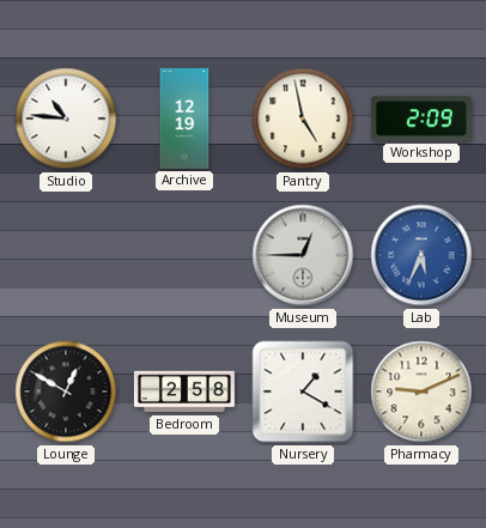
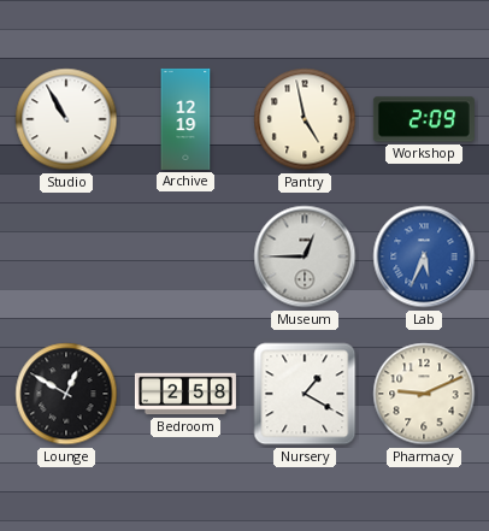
Studio: 10:46 -> 10:55 (66, 119)
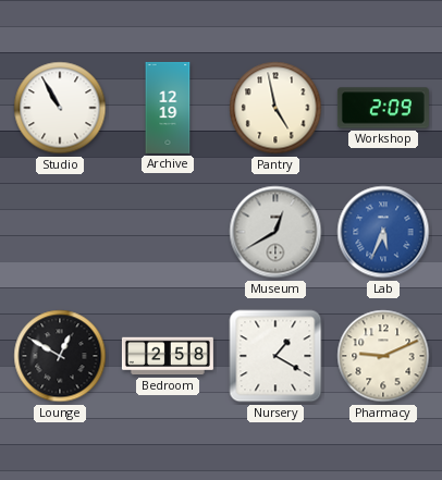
Museum: 12:45 -> 12:40 (275, 232)
